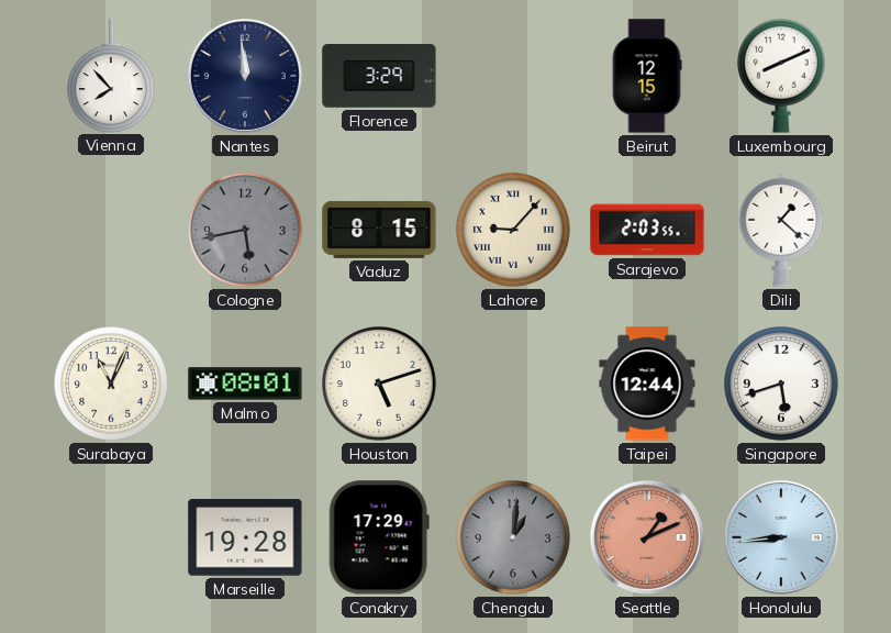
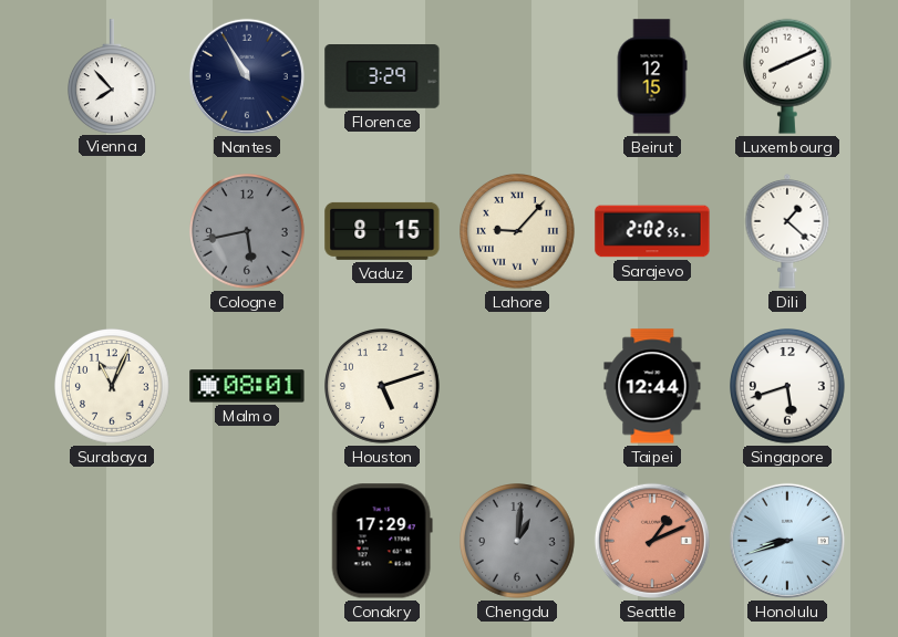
Nantes: 11:59 -> 10:55 (247, 76)
Sarajevo: 2:03 -> 2:02 (652, 231)
Marseille: 19:28 -> none (245, 537)
Honolulu: 8:44 -> 8:42 (787, 541)
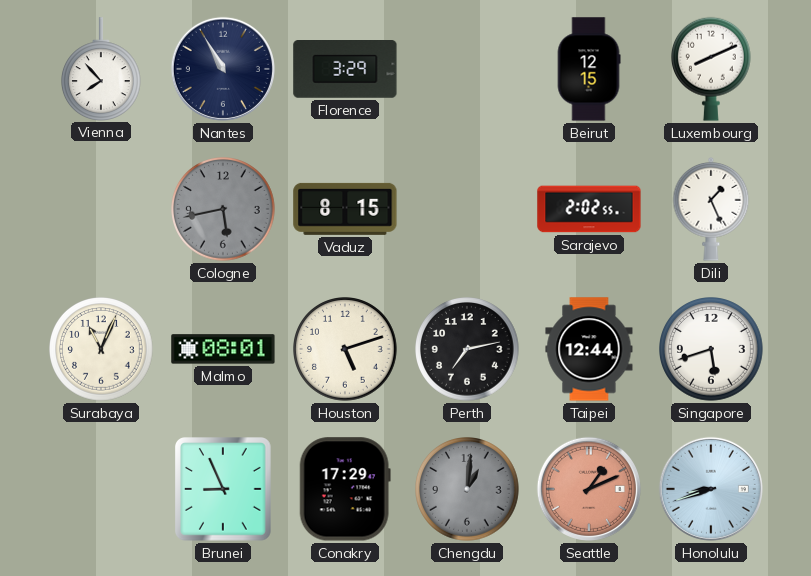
Lahore: 9:07 -> none (518, 232)
Dili: 1:22 -> 1:26 (711, 210)
Perth: none -> 7:13 (468, 350)
Brunei: none -> 8:56 (224, 490)
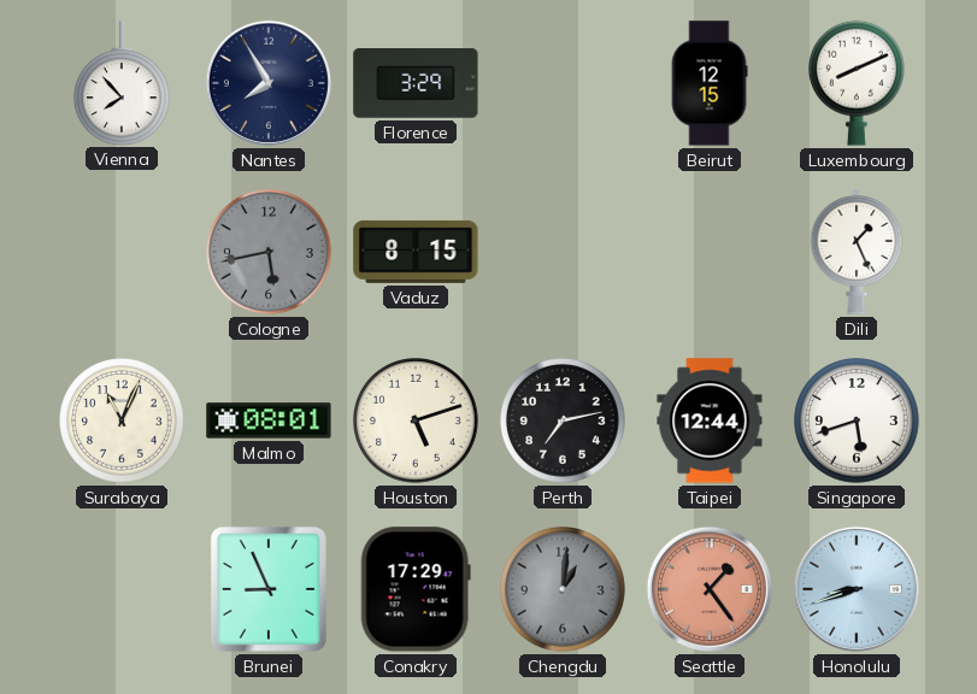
Nantes: 10:55 -> 7:55 (269, 83)
Sarajevo: 2:02 -> none (589, 209)
Seattle: 1:11 -> 1:24 (710, 589)
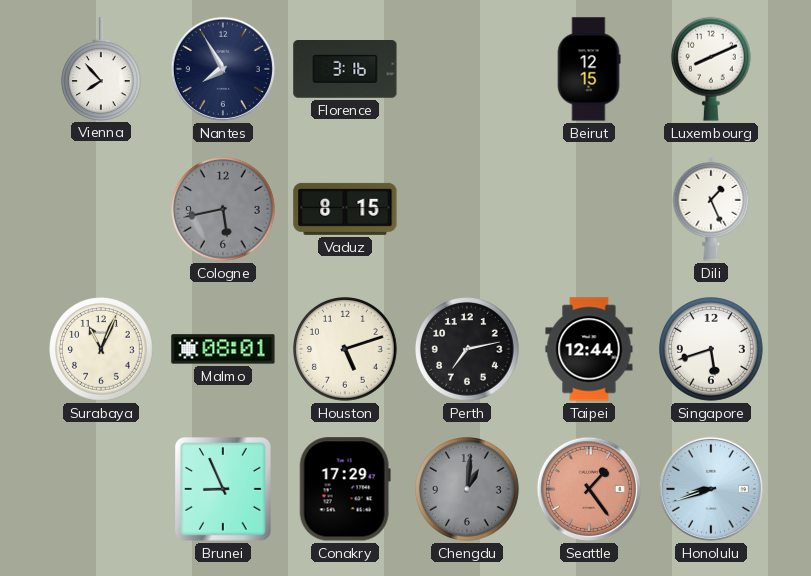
Florence: 3:29 -> 3:16 (345, 70)
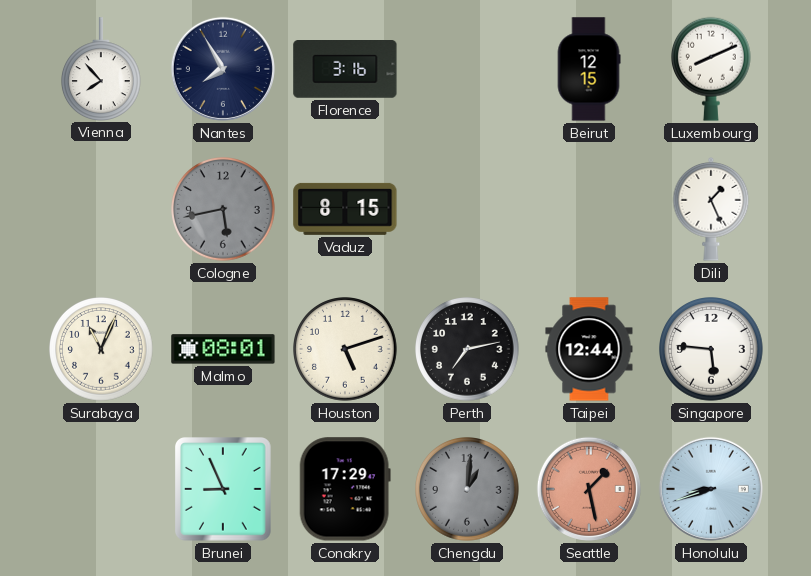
Singapore: 5:42 -> 5:46 (712, 350)
Seattle: 1:24 -> 1:28 (589, 489)
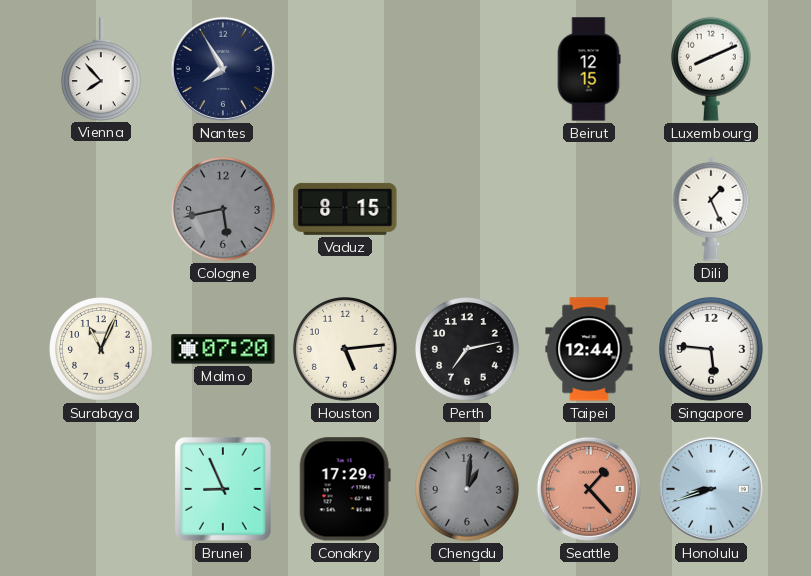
Florence: 3:16 -> none (345, 70)
Malmo: 08:01 -> 07:20 (223, 349)
Houston: 5:12 -> 5:14 (346, 350)
Seattle: 1:28 -> 1:23 (589, 489)
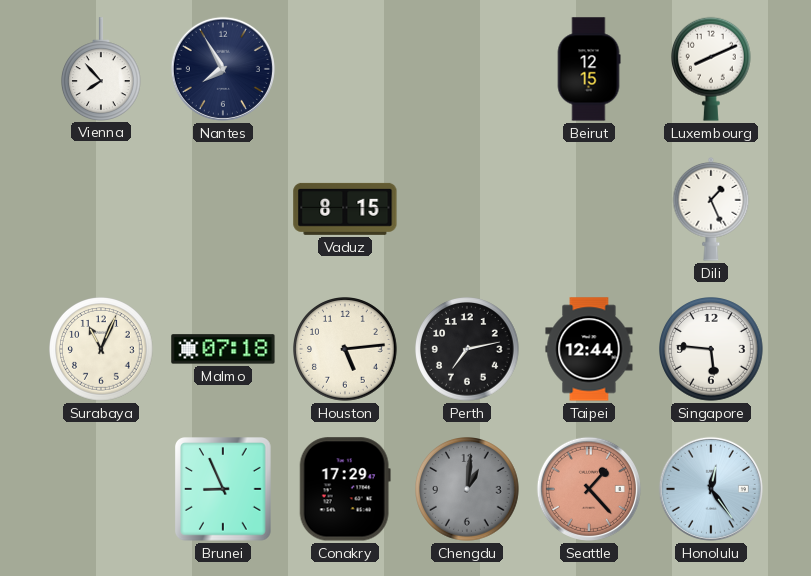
Cologne: 5:43 -> none (224, 210)
Malmo: 07:20 -> 07:18 (223, 349)
Honolulu: 8:42 -> 12:24 (711, 489)
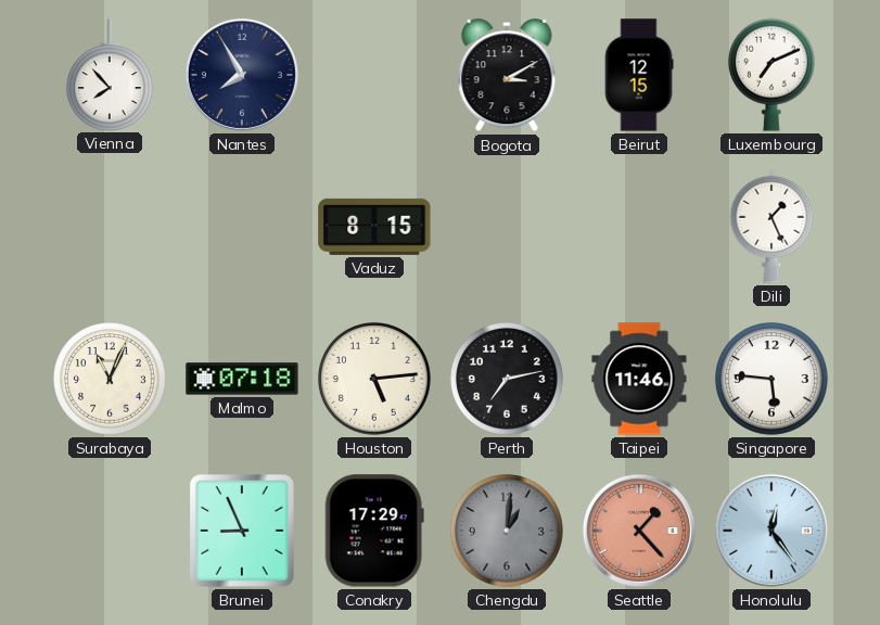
Bogota: none -> 3:10 (507, 76)
Luxembourg: 8:11 -> 7:11 (773, 75)
Taipei: 12:44 -> 11:46 (639, 379)
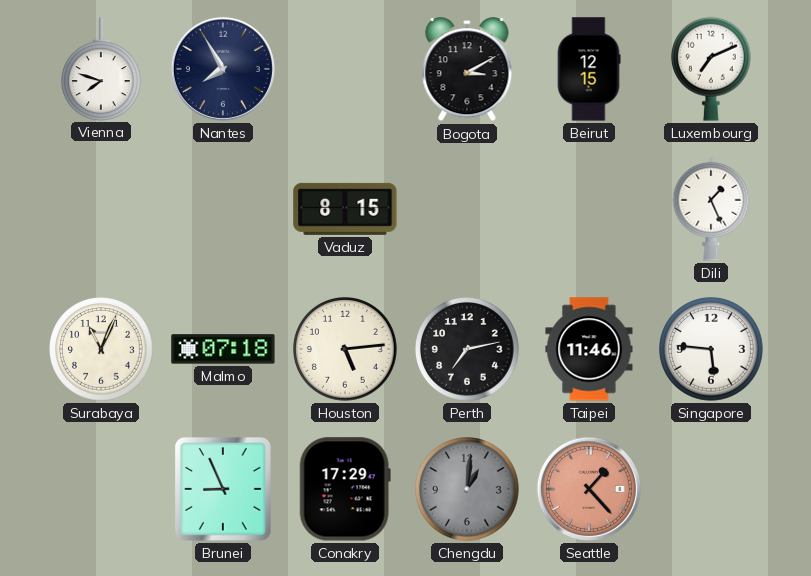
Vienna: 7:53 -> 7:48 (102, 69)
Honolulu: 12:24 -> none (771, 531)
